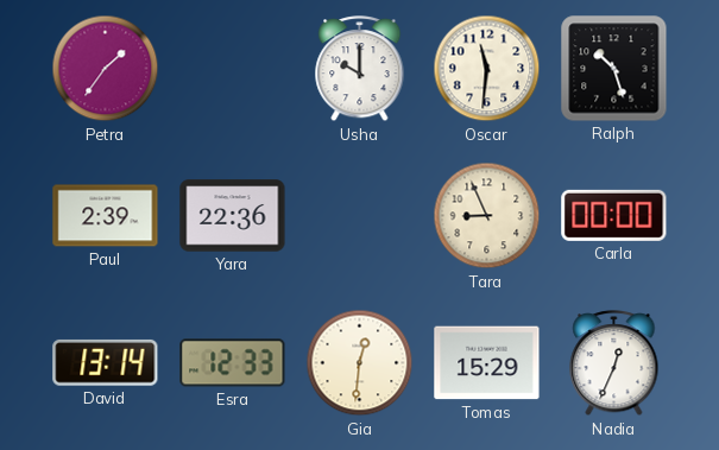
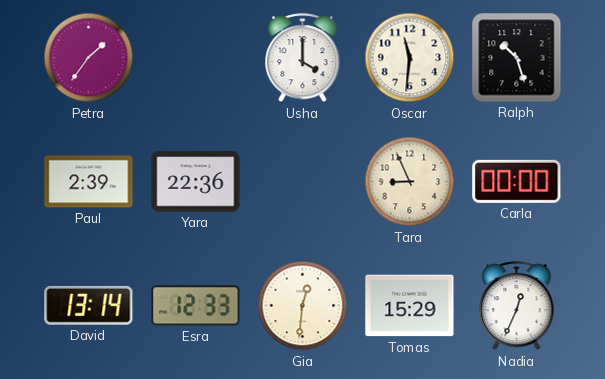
Usha: 10:00 -> 4:00 (303, 58)
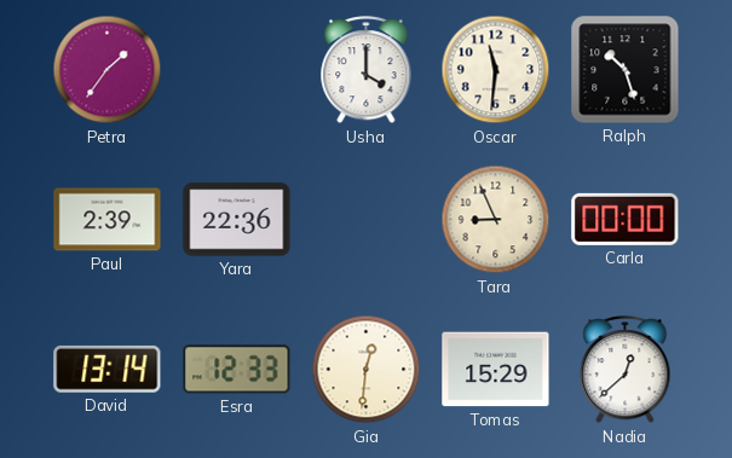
Nadia: 12:34 -> 12:38 (626, 370)
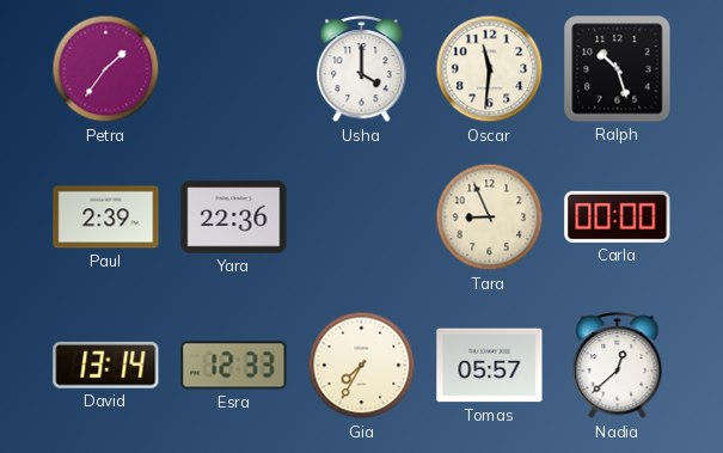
Gia: 12:31 -> 7:35 (362, 366)
Tomas: 15:29 -> 05:57 (490, 366)
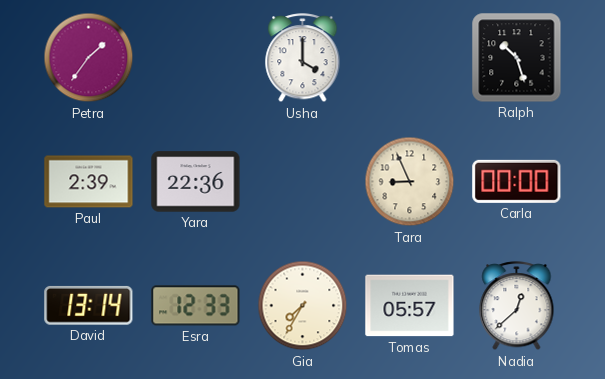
Oscar: 11:31 -> none (490, 69)
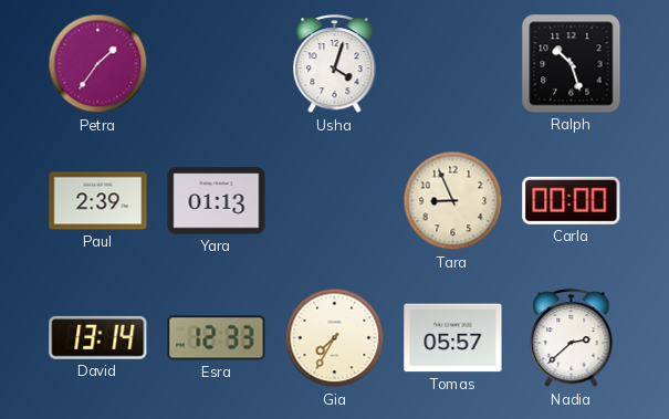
Usha: 4:00 -> 4:03 (335, 64)
Yara: 22:36 -> 01:13 (217, 201)
Nadia: 12:38 -> 2:38 (572, 338)
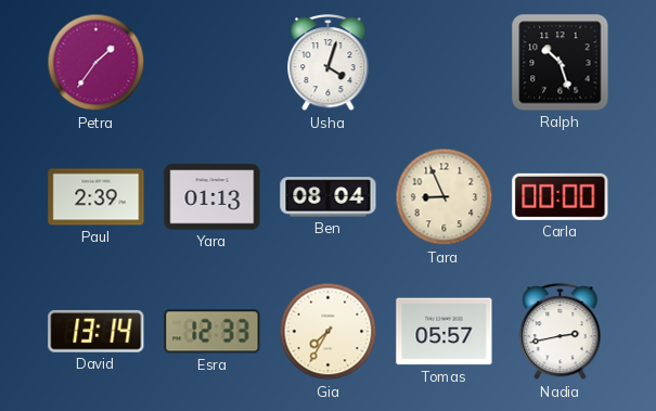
Ben: none -> 08:04 (329, 197)
Nadia: 2:38 -> 2:43 (561, 332)
